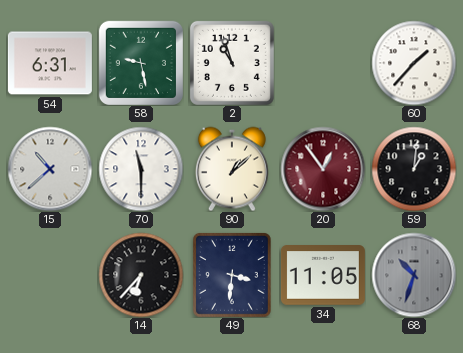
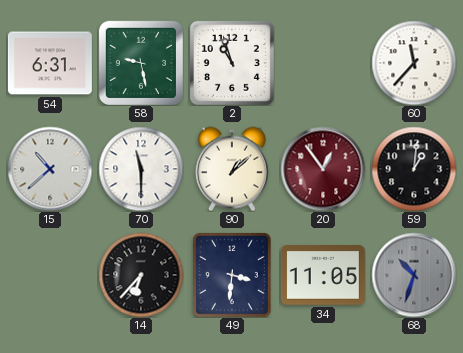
60: 1:37 -> 11:37 (414, 63)
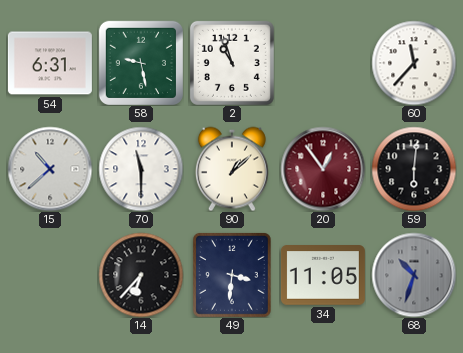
59: 1:01 -> 6:01 (414, 169)
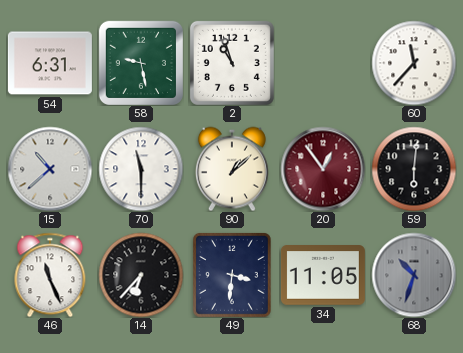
46: none -> 11:26 (50, 275)
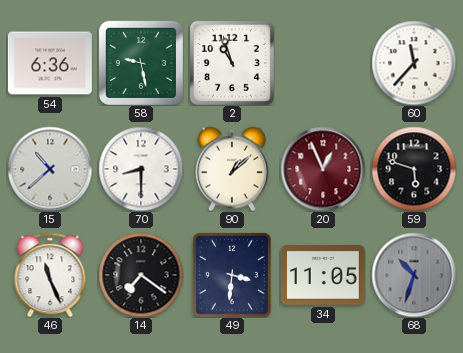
54: 6:31 -> 6:36 (50, 63)
70: 11:30 -> 8:30 (141, 169)
20: 12:54 -> 12:56 (323, 169)
59: 6:01 -> 5:48 (414, 169)
14: 6:37 -> 7:21 (141, 275)
